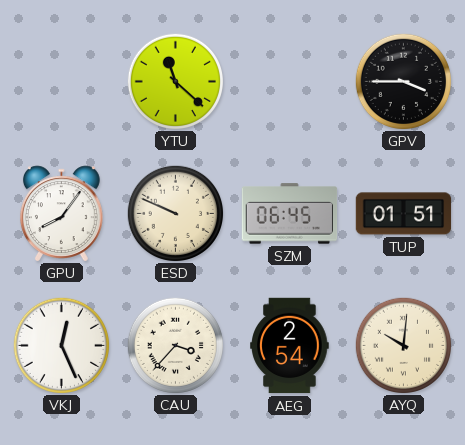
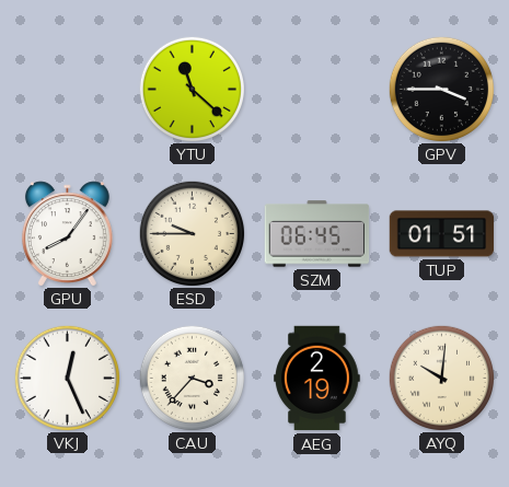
ESD: 9:49 -> 9:45 (192, 233)
AEG: 2:54 -> 2:19 (317, 379)
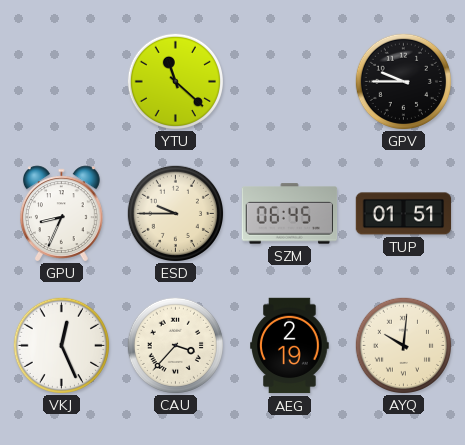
GPV: 3:45 -> 9:45 (403, 81)
GPU: 8:06 -> 8:34 (61, 213)
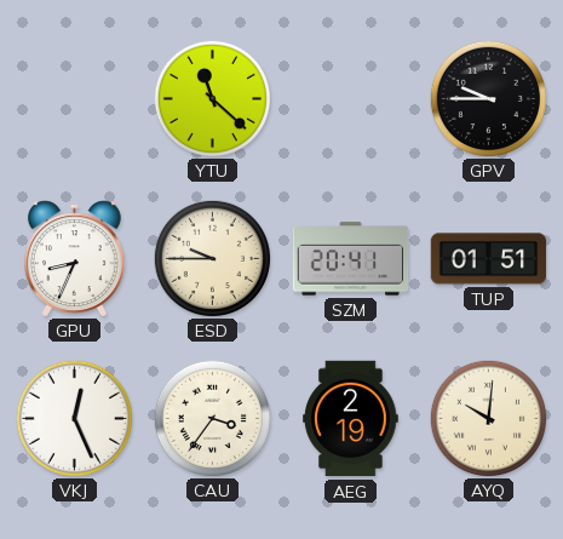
SZM: 06:45 -> 20:41 (351, 259)
CAU: 3:37 -> 3:36 (212, 418)
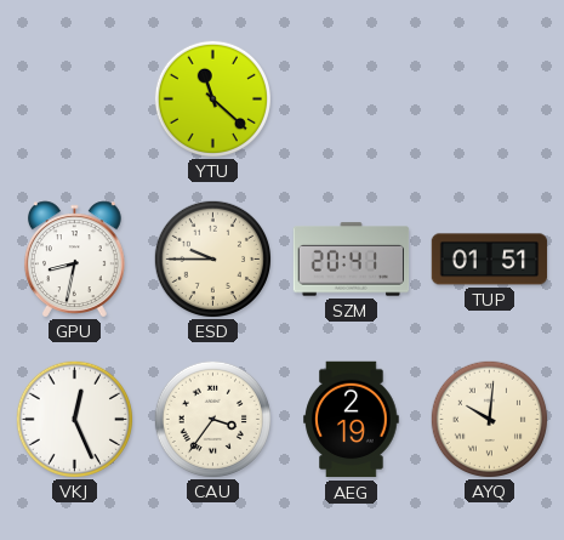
GPV: 9:45 -> none (488, 98)
GPU: 8:34 -> 8:32 (74, 258)
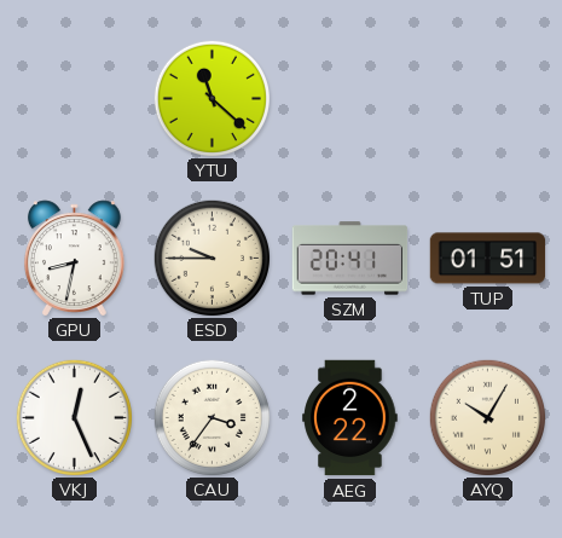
AEG: 2:19 -> 2:22 (350, 418)
AYQ: 10:01 -> 10:05 (487, 417)
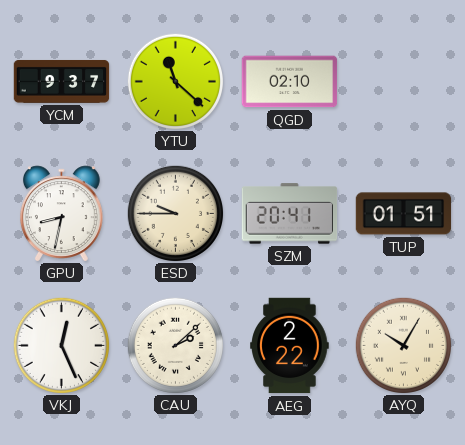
YCM: none -> 9:37 (62, 81)
QGD: none -> 02:10 (290, 82)
CAU: 3:36 -> 2:08 (175, 345)
